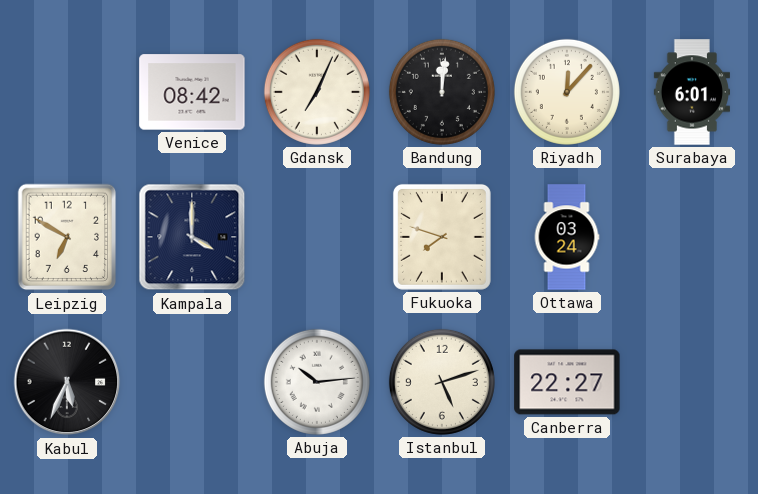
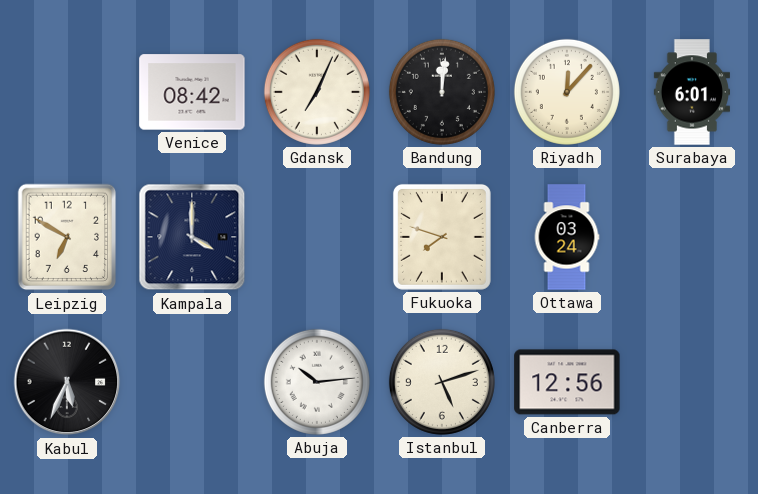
Canberra: 22:27 -> 12:56 (567, 382)
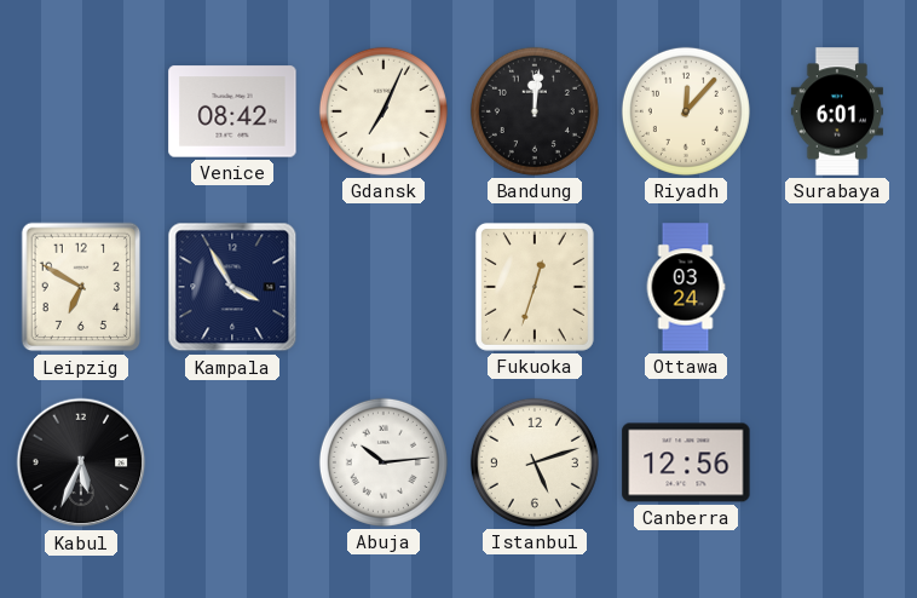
Kampala: 4:00 -> 3:55 (232, 287)
Fukuoka: 7:48 -> 12:33 (535, 287)
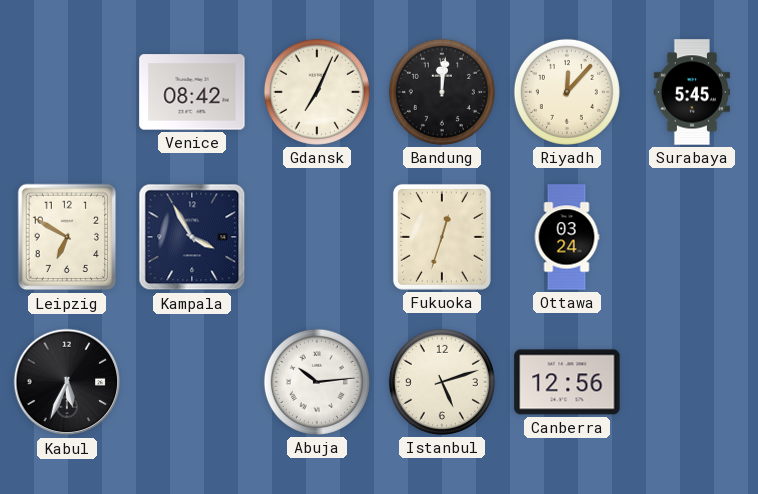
Surabaya: 6:01 -> 5:45 (692, 92)
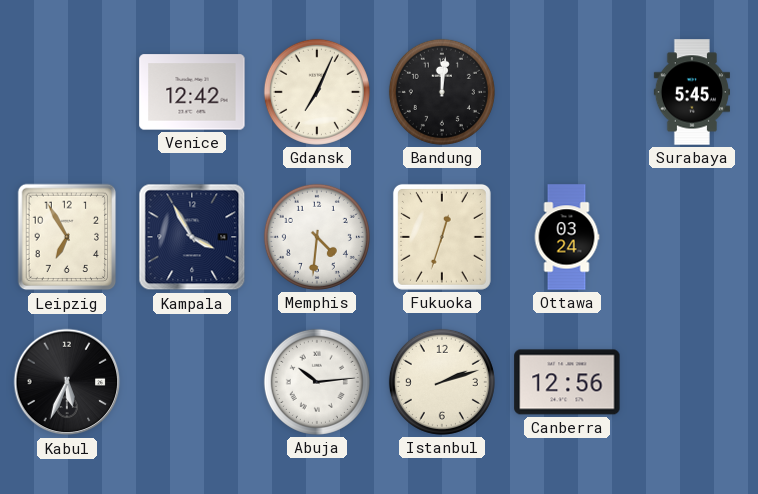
Venice: 08:42 -> 12:42 (192, 92)
Riyadh: 12:07 -> none (567, 92)
Leipzig: 6:50 -> 6:55 (67, 237)
Memphis: none -> 4:31 (317, 237)
Istanbul: 5:12 -> 2:12 (442, 382)
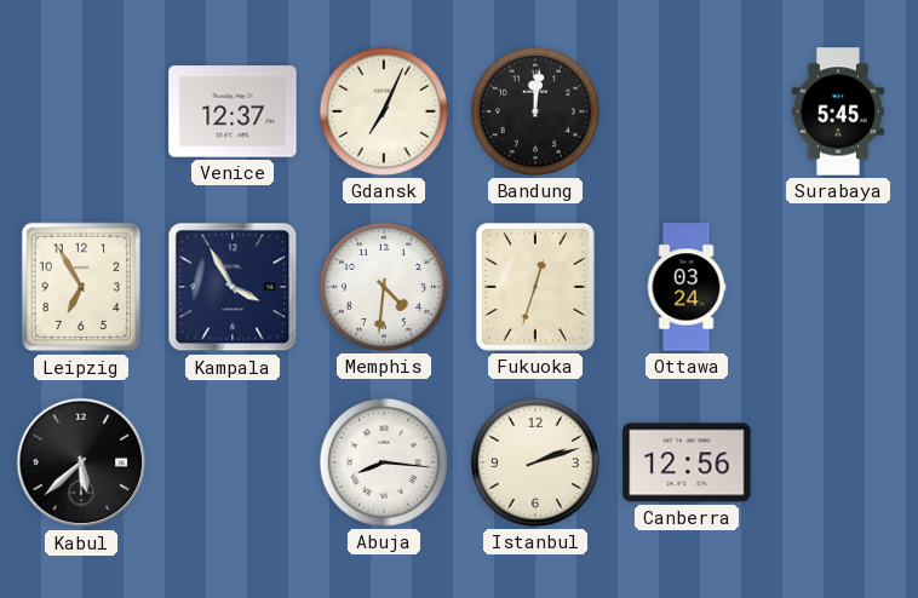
Venice: 12:42 -> 12:37 (233, 111)
Kabul: 5:34 -> 5:38 (81, 462)
Abuja: 10:14 -> 8:16 (384, 462)
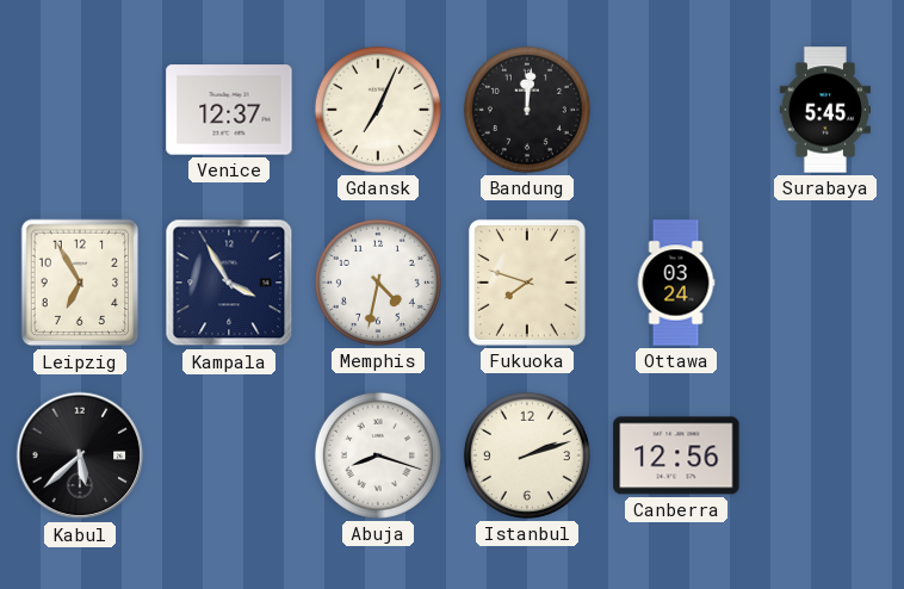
Memphis: 4:31 -> 4:32 (378, 283)
Fukuoka: 12:33 -> 7:48 (527, 283)
Abuja: 8:16 -> 8:18 (378, 455)
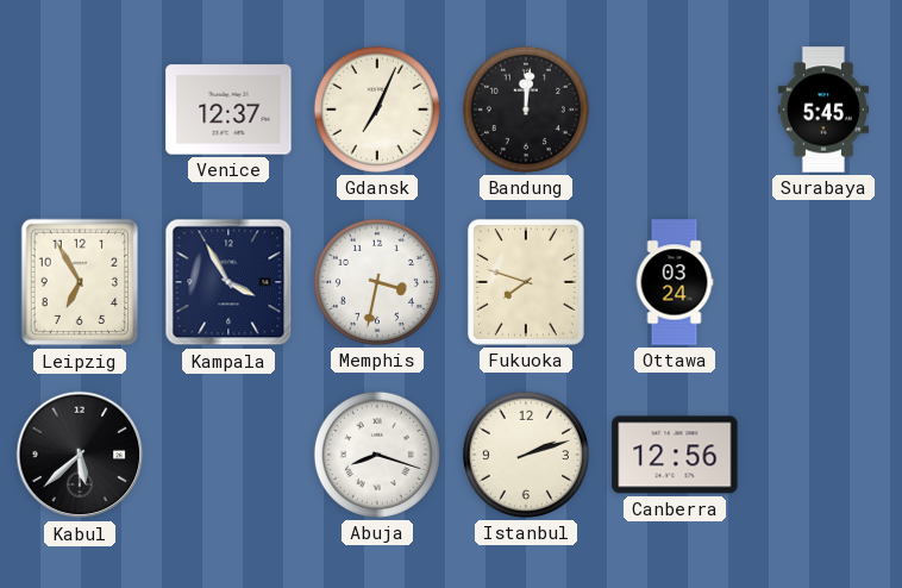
Memphis: 4:32 -> 3:32 (377, 282)
